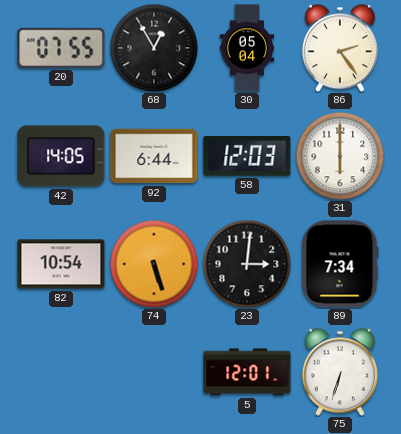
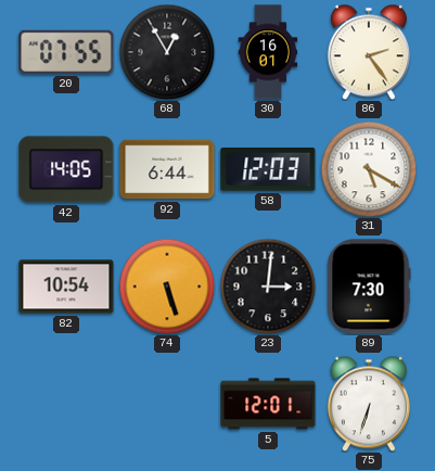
30: 05:04 -> 16:01 (268, 52)
31: 6:00 -> 5:20 (369, 169)
89: 7:34 -> 7:30 (369, 287)
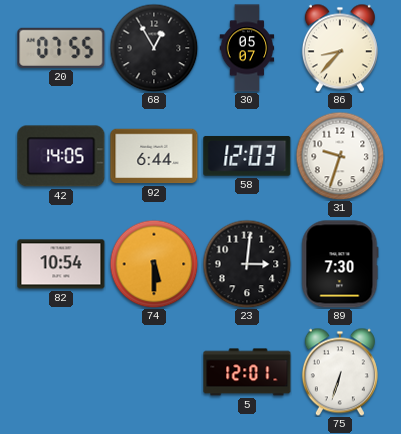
30: 16:01 -> 05:07 (247, 48)
86: 2:24 -> 8:37 (340, 48)
31: 5:20 -> 9:33 (340, 156)
74: 5:27 -> 5:30 (154, 264)
